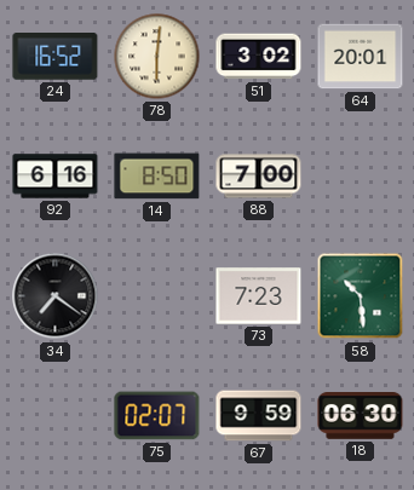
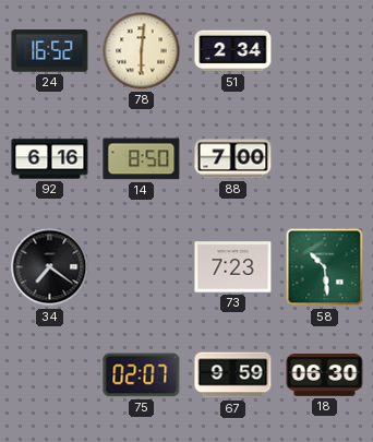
51: 3:02 -> 2:34 (233, 51)
64: 20:01 -> none (361, 57)
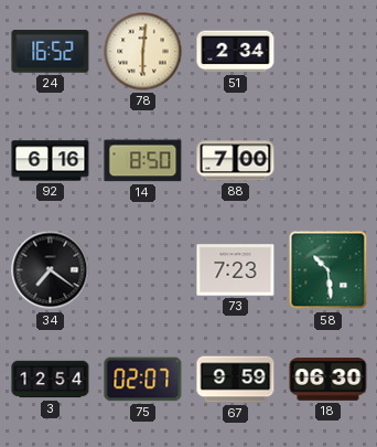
3: none -> 12:54 (51, 380)
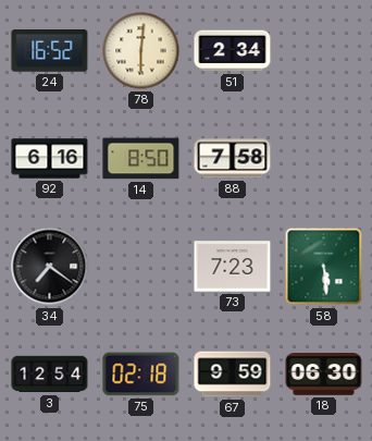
88: 7:00 -> 7:58 (233, 159)
58: 10:29 -> 5:29 (324, 267)
75: 02:07 -> 02:18 (141, 375)
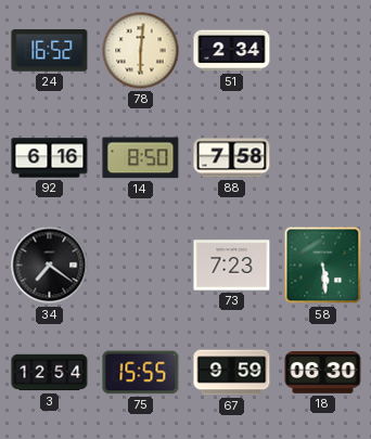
75: 02:18 -> 15:55 (141, 373)
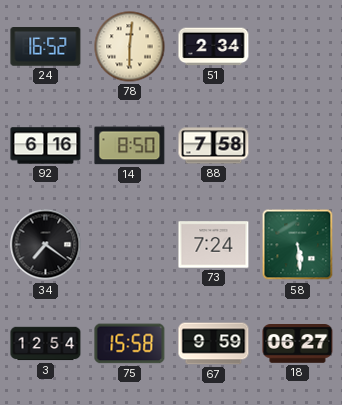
73: 7:23 -> 7:24 (214, 245)
75: 15:55 -> 15:58 (130, 344)
18: 06:30 -> 06:27 (298, 344)
